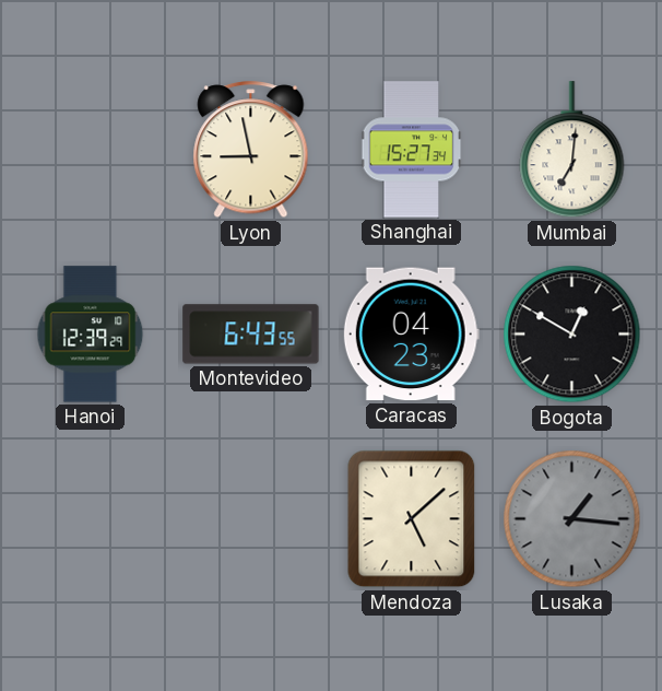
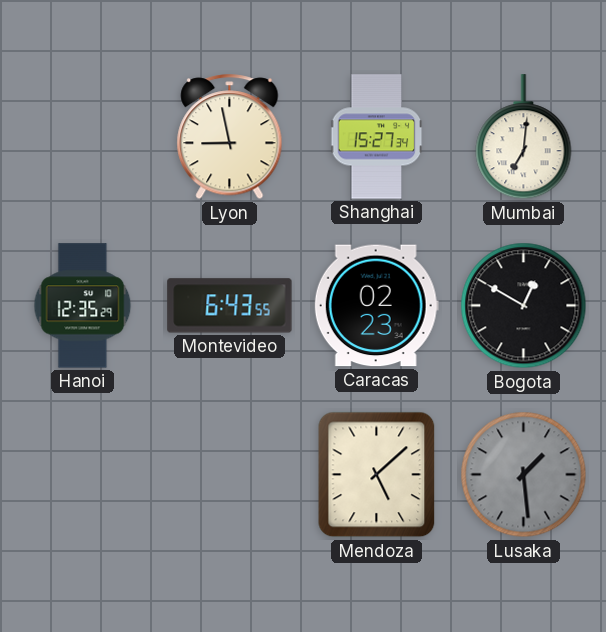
Hanoi: 12:39 -> 12:35 (83, 306)
Caracas: 04:23 -> 02:23 (376, 306)
Lusaka: 1:16 -> 1:29 (524, 475)
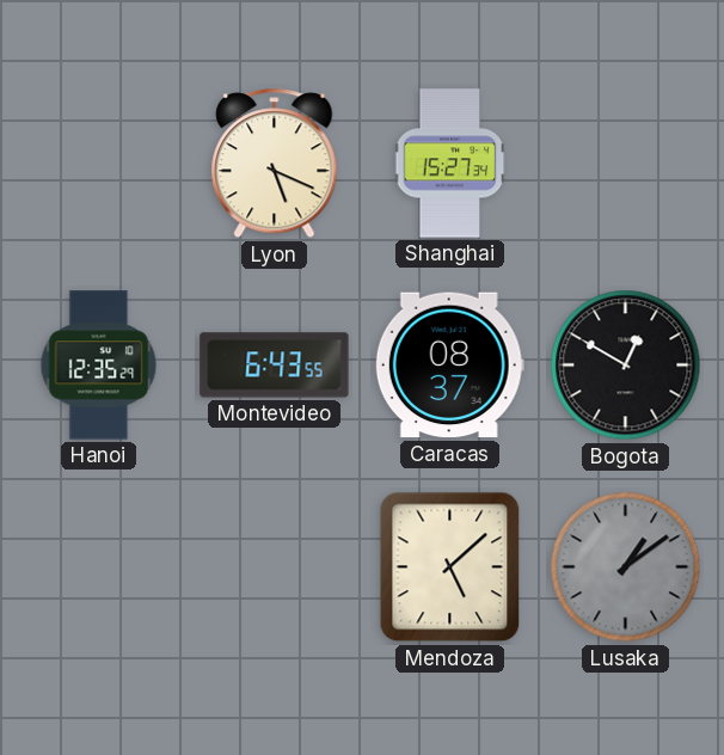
Lyon: 8:58 -> 5:19 (275, 164)
Mumbai: 7:01 -> none (524, 137)
Caracas: 02:23 -> 08:37 (449, 366)
Lusaka: 1:29 -> 1:09 (626, 567)
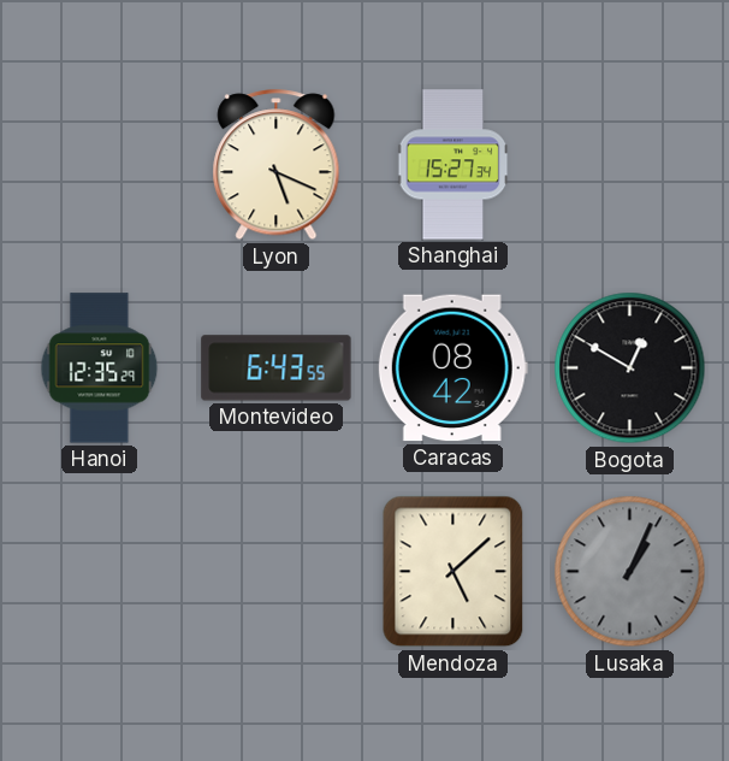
Caracas: 08:37 -> 08:42 (452, 368)
Lusaka: 1:09 -> 1:04 (630, 572)
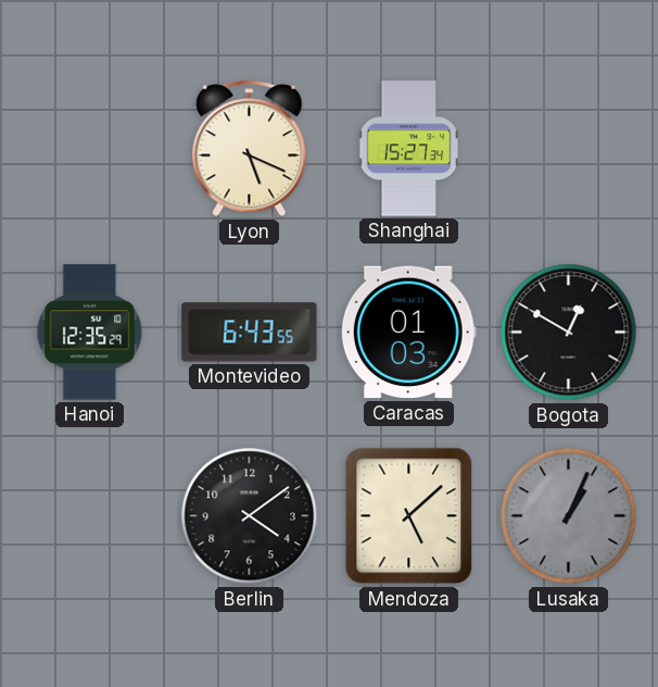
Caracas: 08:42 -> 01:03 (408, 333)
Berlin: none -> 4:09 (250, 516)
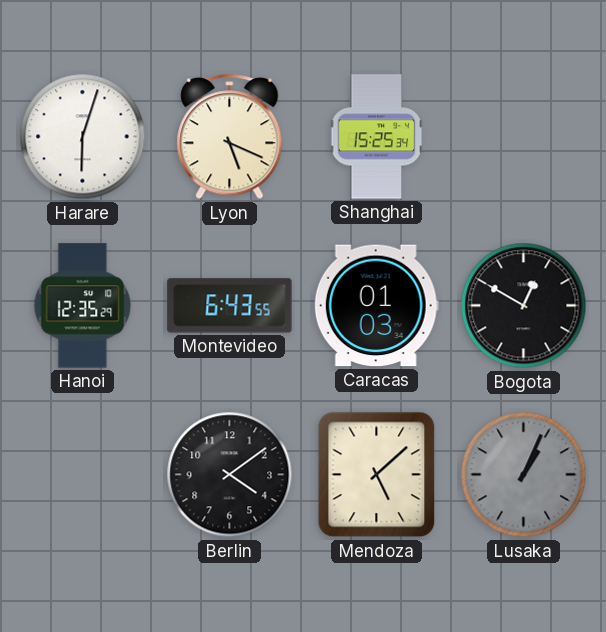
Harare: none -> 6:03 (83, 137)
Shanghai: 15:27 -> 15:25 (377, 137)
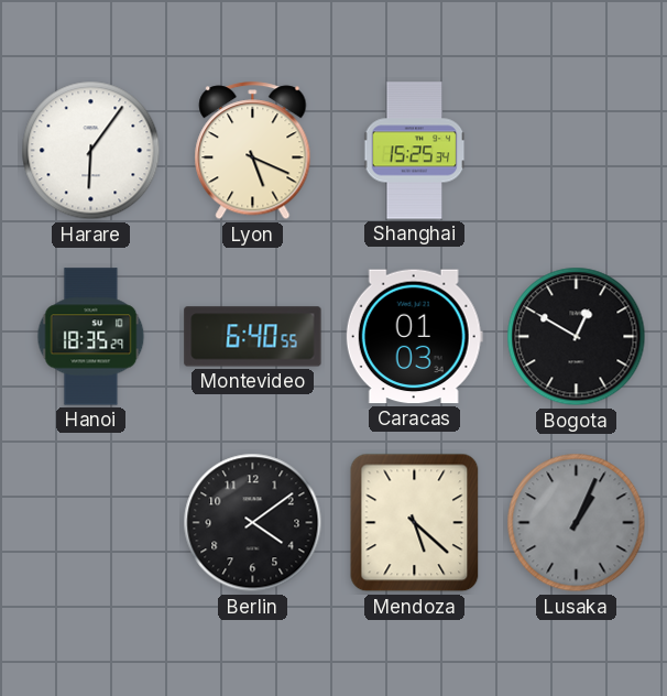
Harare: 6:03 -> 6:06 (91, 151)
Hanoi: 12:35 -> 18:35 (91, 337)
Montevideo: 6:43 -> 6:40 (253, 337)
Mendoza: 5:08 -> 5:22 (415, 523)
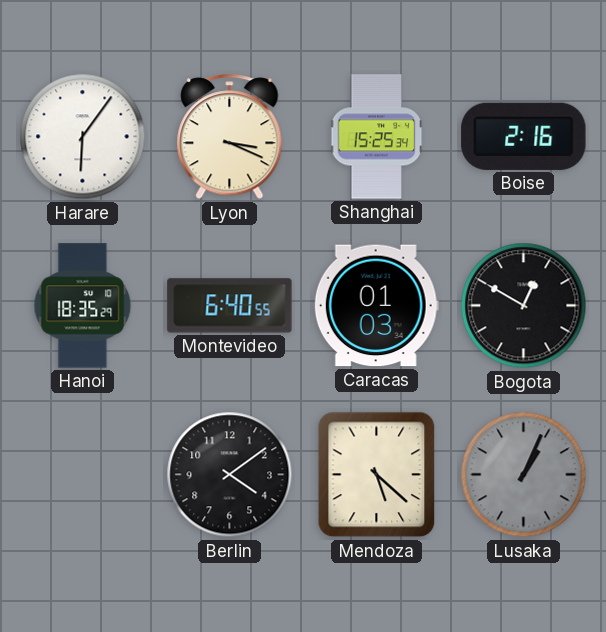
Lyon: 5:19 -> 3:19 (230, 137)
Boise: none -> 2:16 (524, 136)
